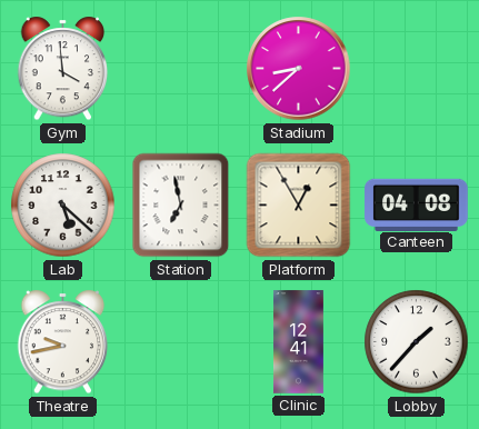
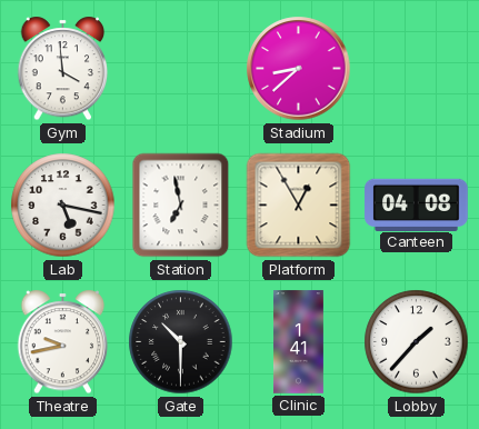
Lab: 5:22 -> 5:17 (63, 206)
Gate: none -> 10:30 (181, 342)
Clinic: 12:41 -> 1:41 (299, 342)
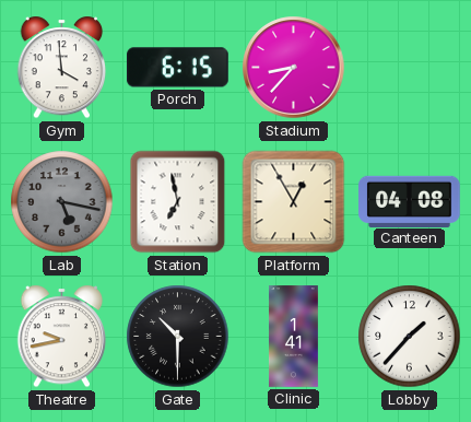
Porch: none -> 6:15 (178, 68)
Stadium: 8:38 -> 8:37 (294, 68)
Lab dial: white -> grey (62, 202)
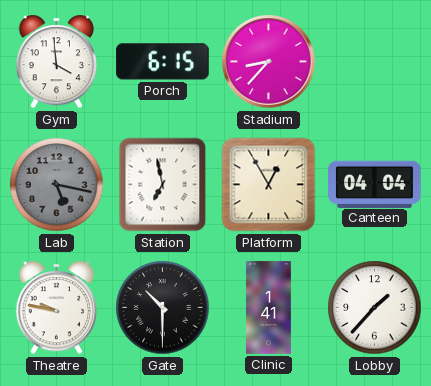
Canteen: 04:08 -> 04:04 (375, 184)
Theatre: 9:43 -> 9:47 (57, 308)
